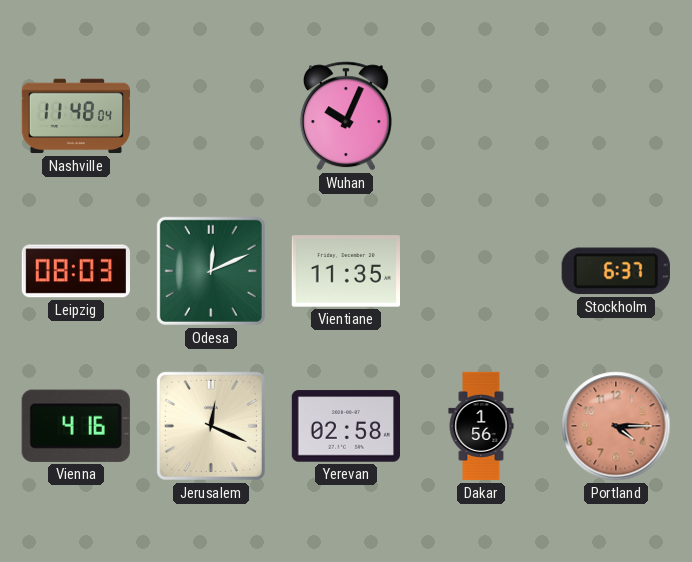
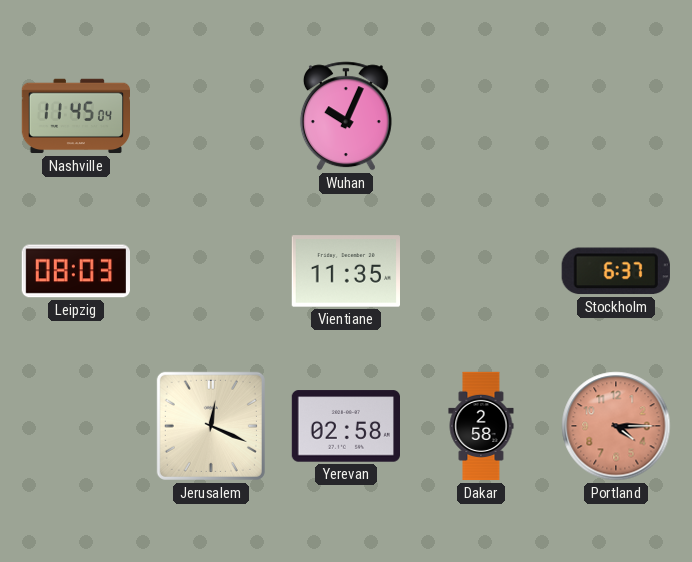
Nashville: 11:48 -> 11:45 (75, 116)
Odesa: 12:11 -> none (211, 271)
Vienna: 4:16 -> none (76, 426)
Dakar: 1:56 -> 2:58 (481, 426)
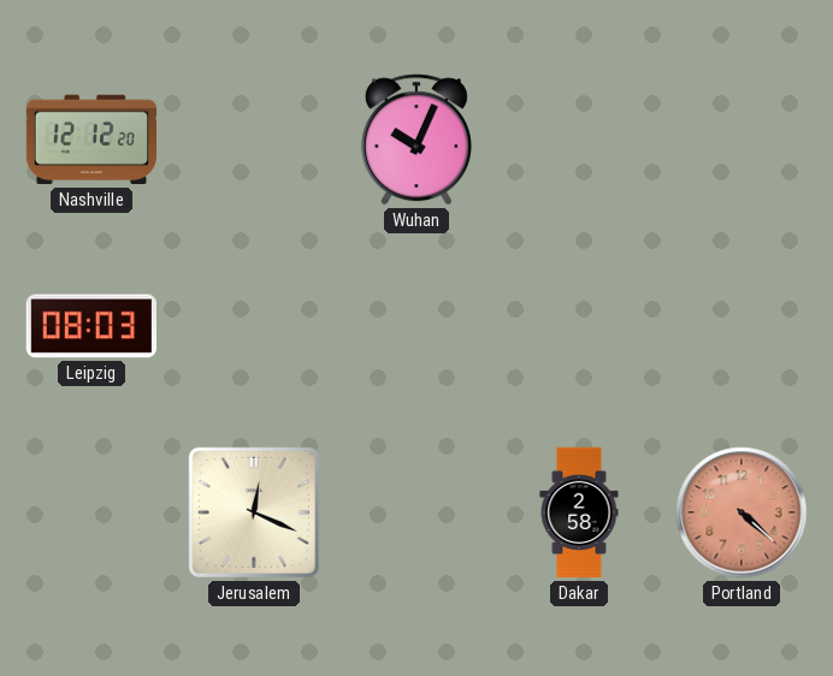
Nashville: 11:45 -> 12:12 (90, 140)
Vientiane: 11:35 -> none (345, 271)
Stockholm: 6:37 -> none (616, 271)
Yerevan: 02:58 -> none (345, 426)
Portland: 4:15 -> 4:22 (742, 512)
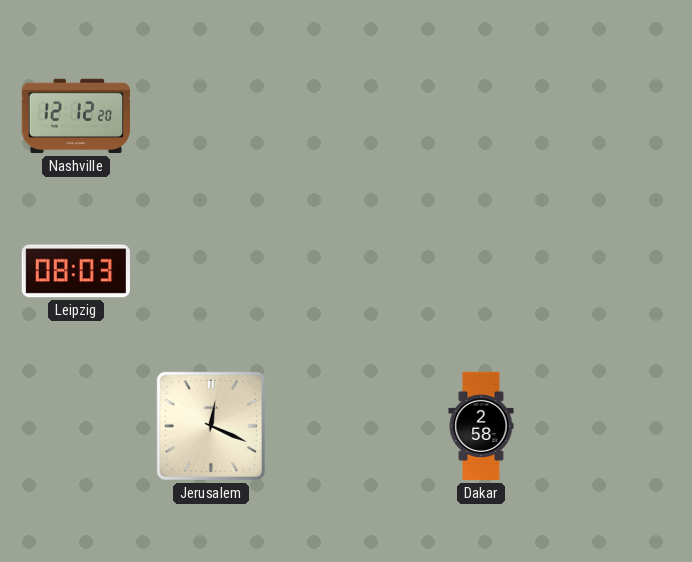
Wuhan: 10:04 -> none (416, 140)
Portland: 4:22 -> none (742, 512)
